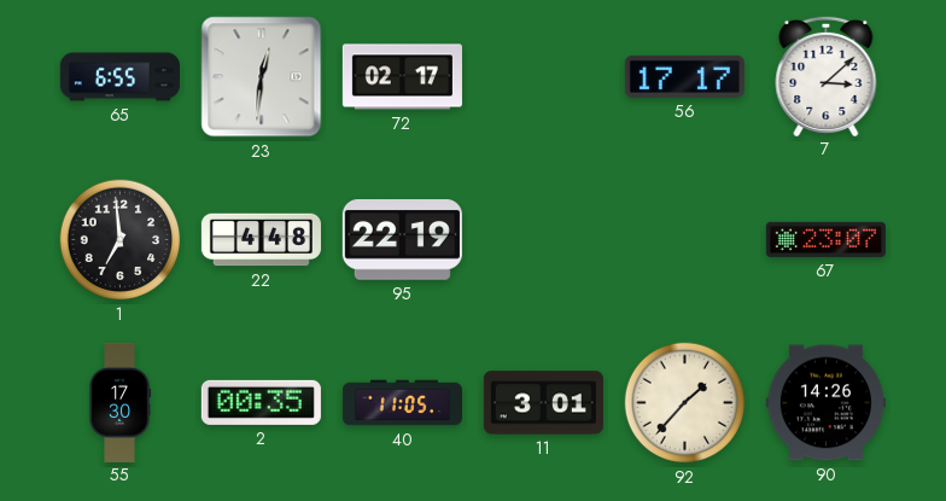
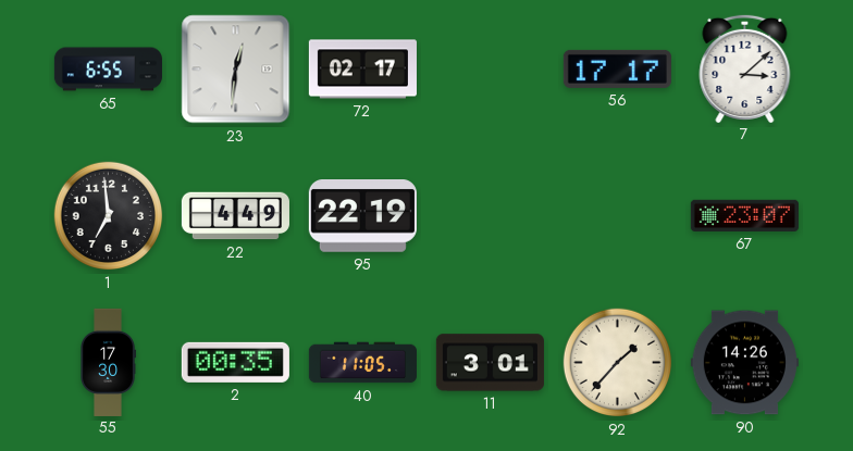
22: 4:48 -> 4:49 (235, 216)
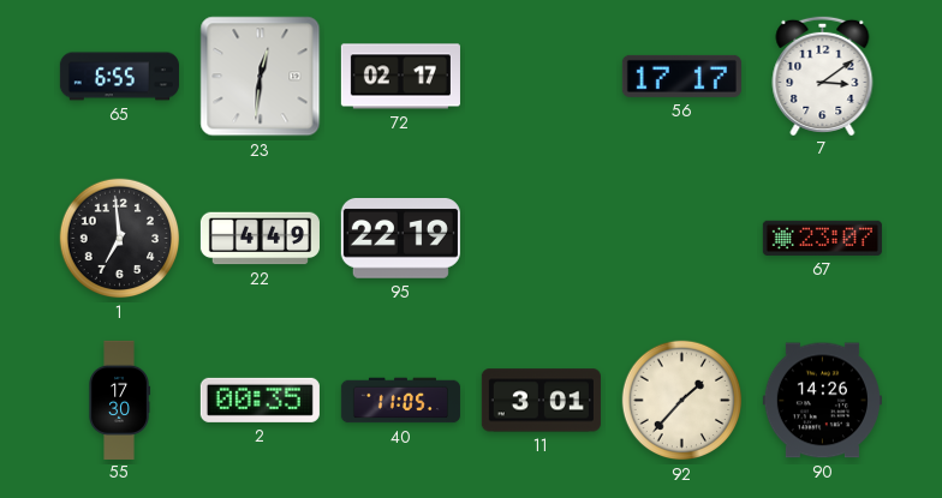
7: 3:08 -> 3:09 (823, 74)
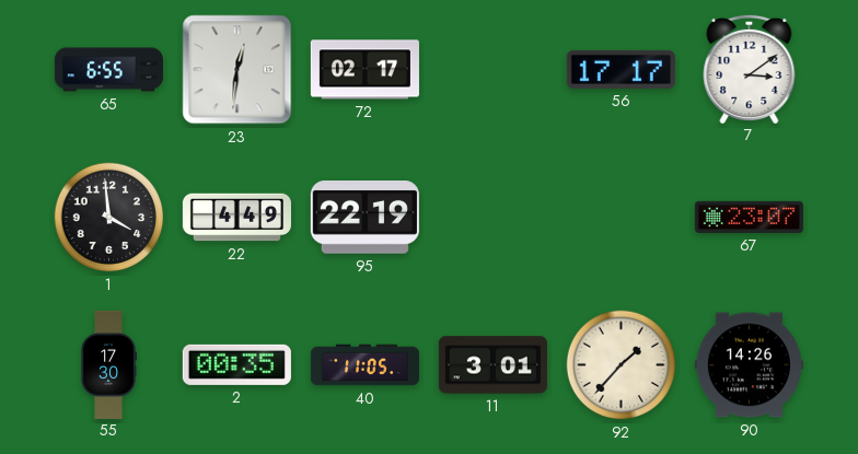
1: 6:59 -> 3:59 (109, 218)
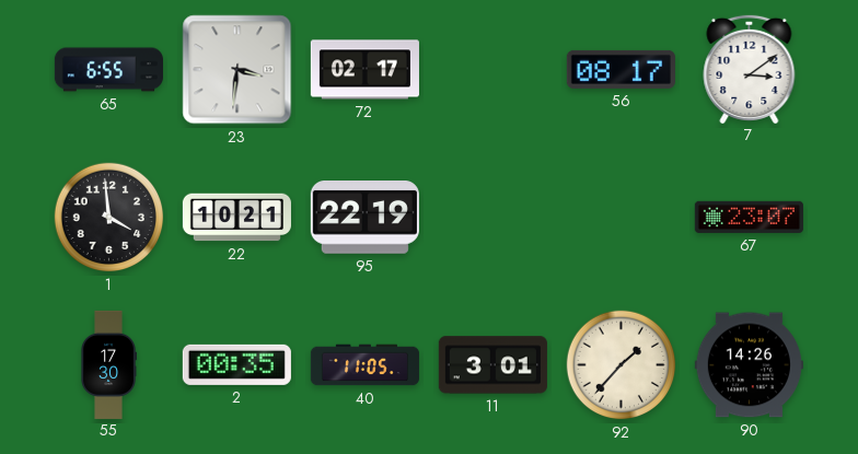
23: 12:31 -> 3:31 (237, 70)
56: 17:17 -> 08:17 (621, 69)
22: 4:49 -> 10:21 (236, 218)
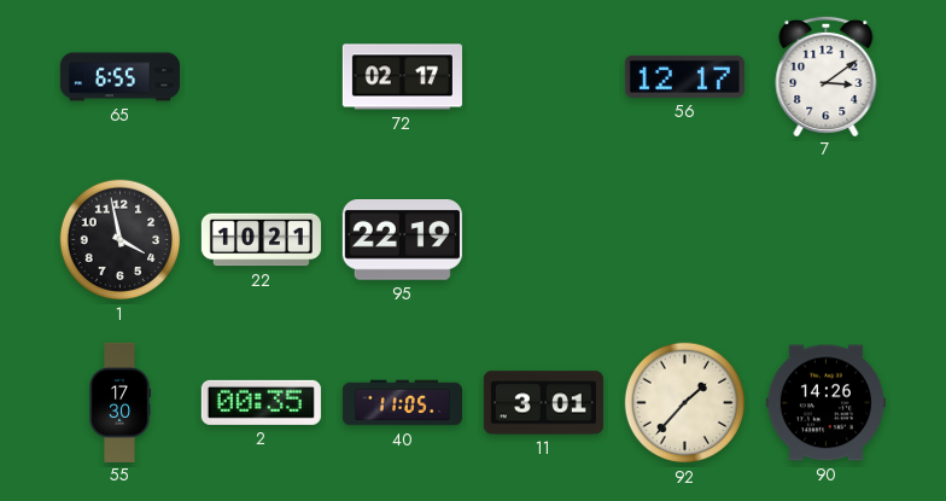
23: 3:31 -> none (237, 70)
56: 08:17 -> 12:17 (684, 76)
1: 3:59 -> 3:58 (121, 240)
67: 23:07 -> none (749, 217)
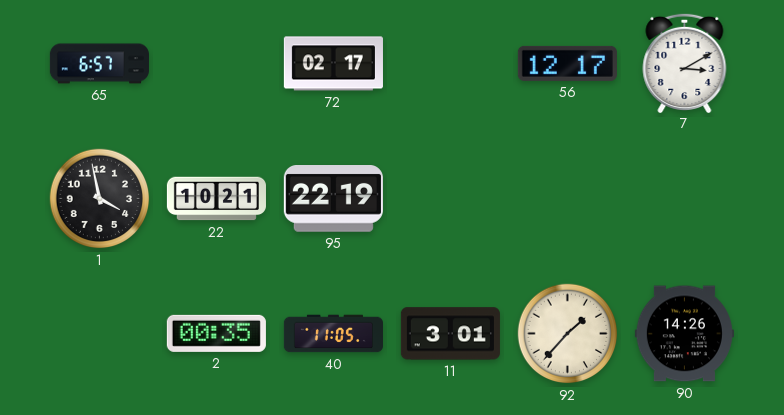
65: 6:55 -> 6:57 (99, 64)
7: 3:09 -> 3:10 (685, 62)
55: 17:30 -> none (119, 402)
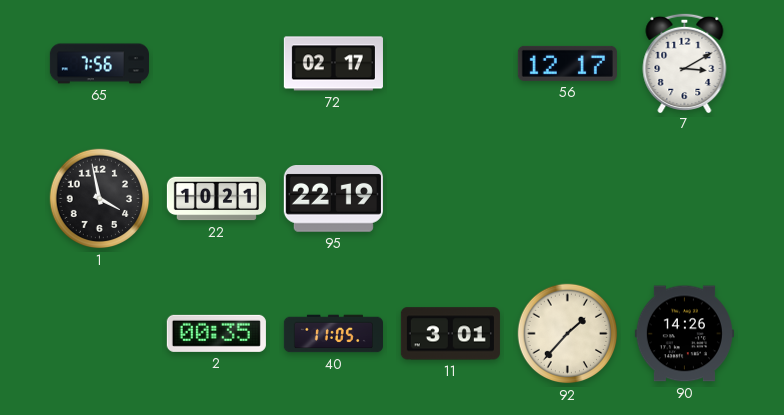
65: 6:57 -> 7:56 (99, 64)
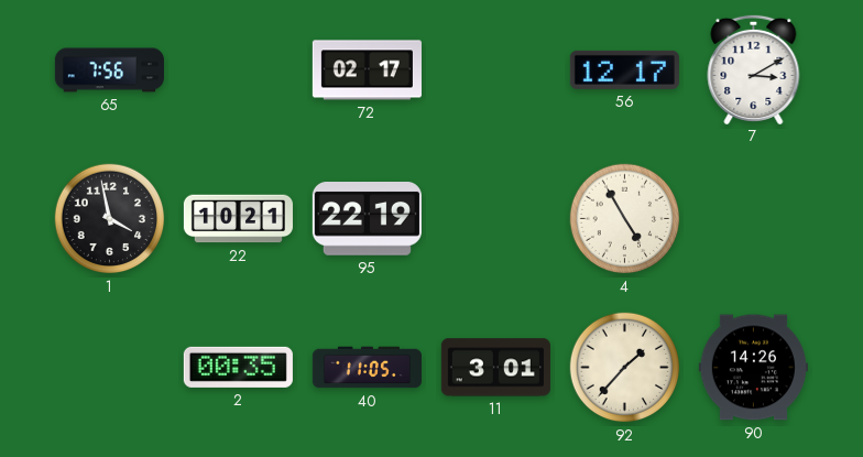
4: none -> 4:55 (625, 219)
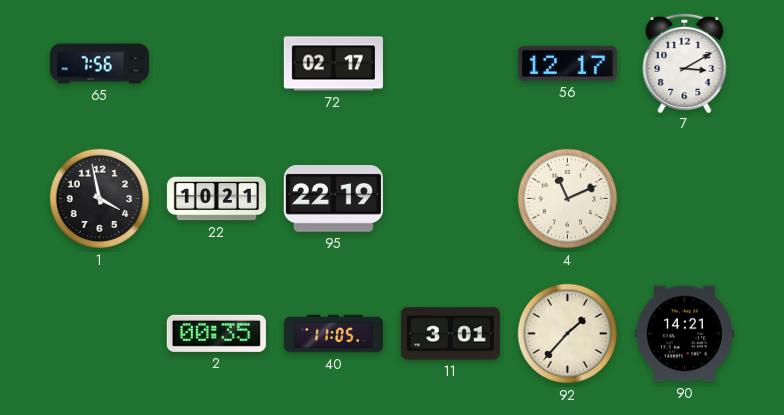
4: 4:55 -> 11:11 (568, 199)
90: 14:26 -> 14:21 (684, 334)
